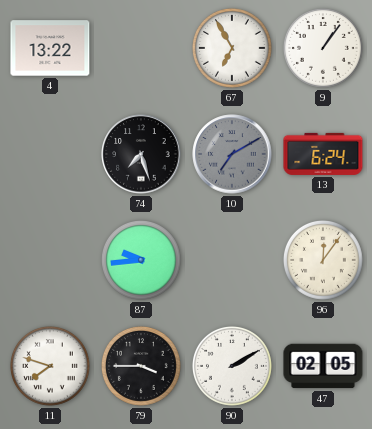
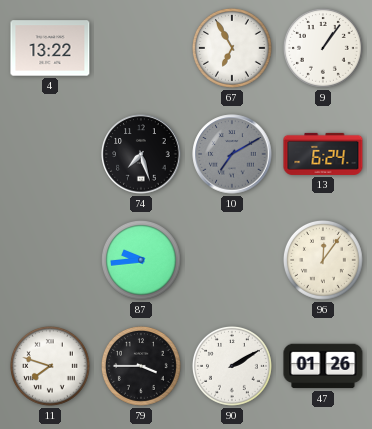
47: 02:05 -> 01:26 (323, 366)
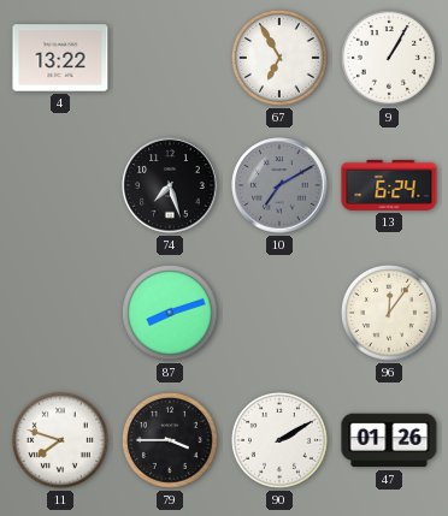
9: 1:06 -> 1:05 (389, 58)
87: 9:44 -> 8:12 (170, 313)
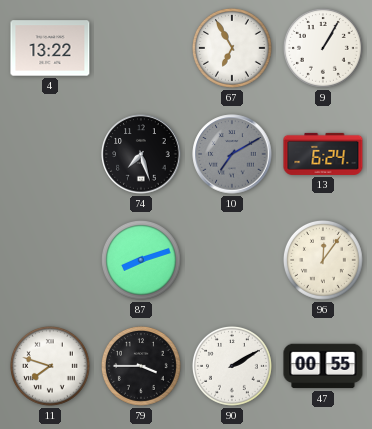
47: 01:26 -> 00:55 (323, 366)
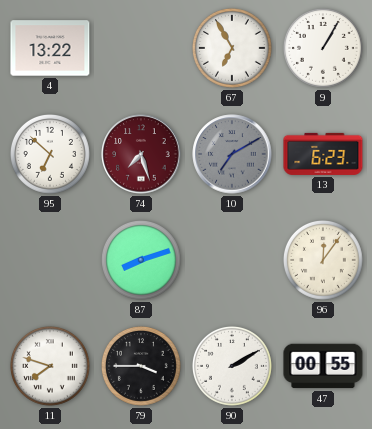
95: none -> 6:52 (50, 154)
74 dial: black -> burgundy (141, 154)
13: 6:24 -> 6:23 (323, 154)
